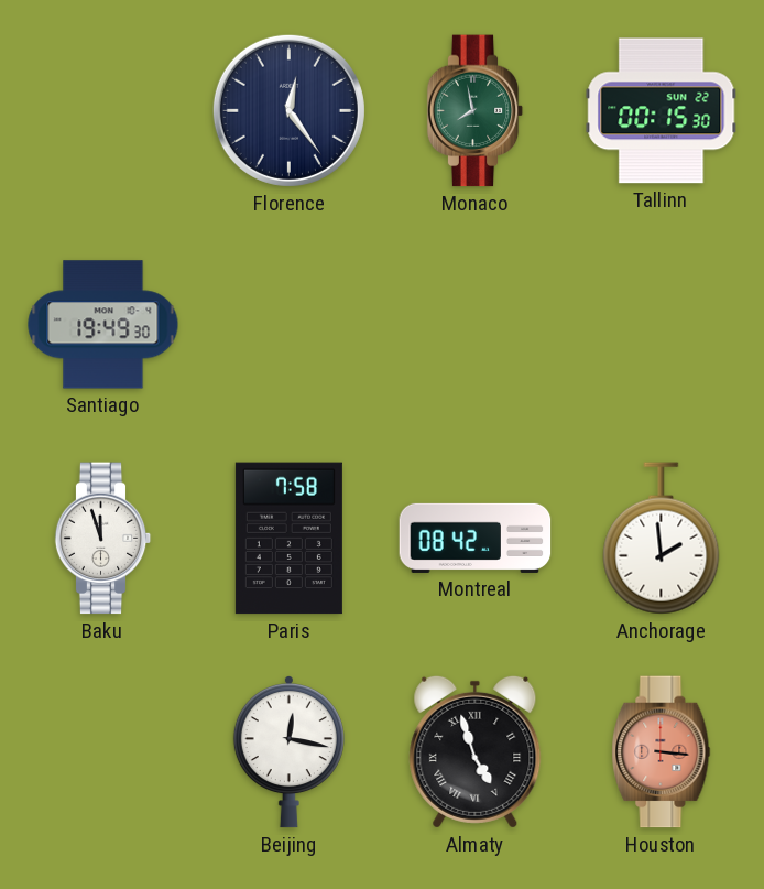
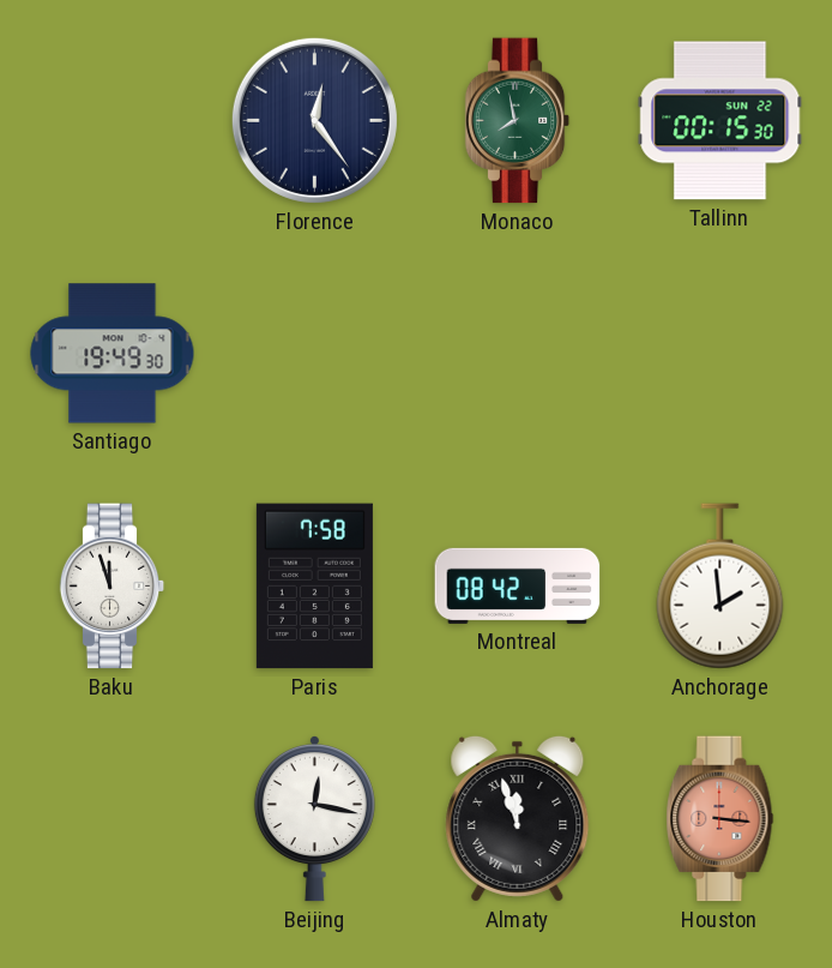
Almaty: 4:57 -> 11:57 (518, 818)
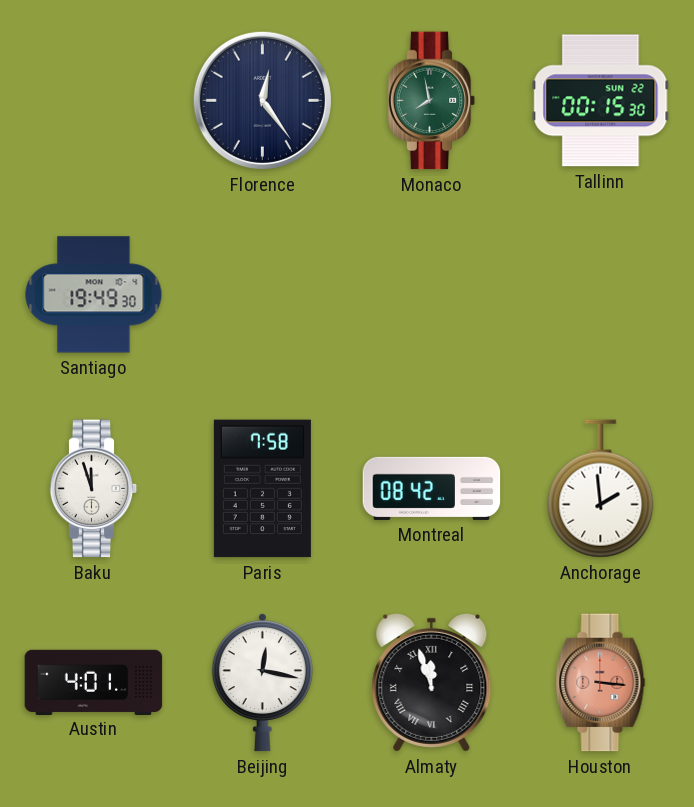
Austin: none -> 4:01 (94, 682)
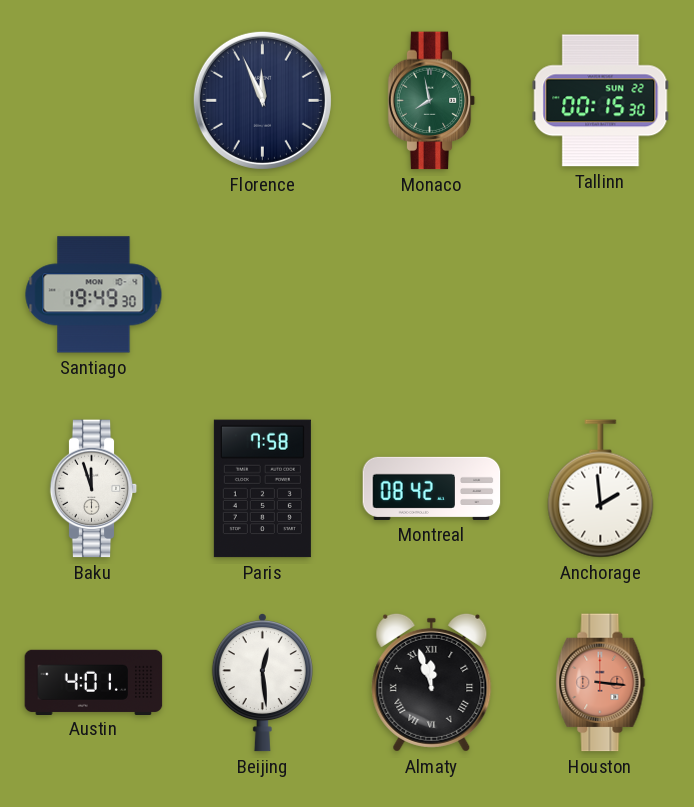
Florence: 12:24 -> 11:56 (262, 100)
Beijing: 12:17 -> 12:29 (262, 683)
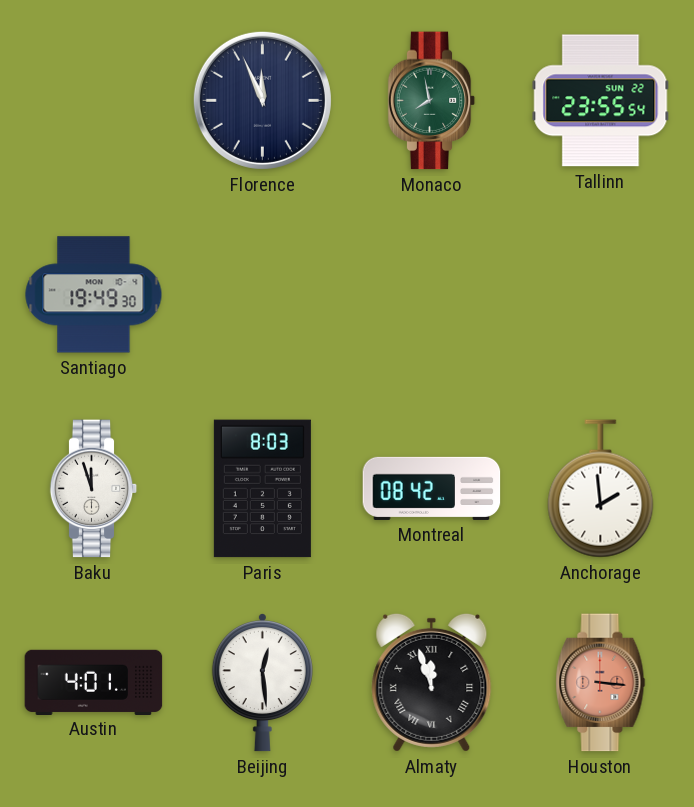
Tallinn: 00:15 -> 23:55 (601, 101)
Paris: 7:58 -> 8:03 (262, 489)
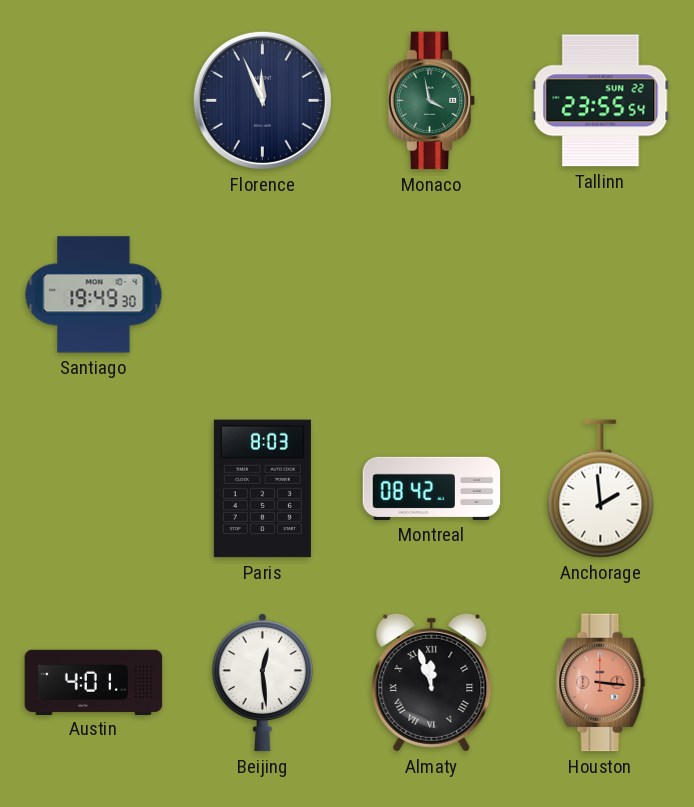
Monaco: 7:58 -> 3:58 (432, 101)
Baku: 11:57 -> none (94, 489)
